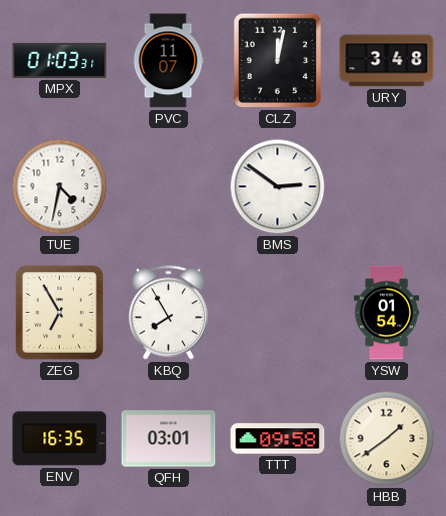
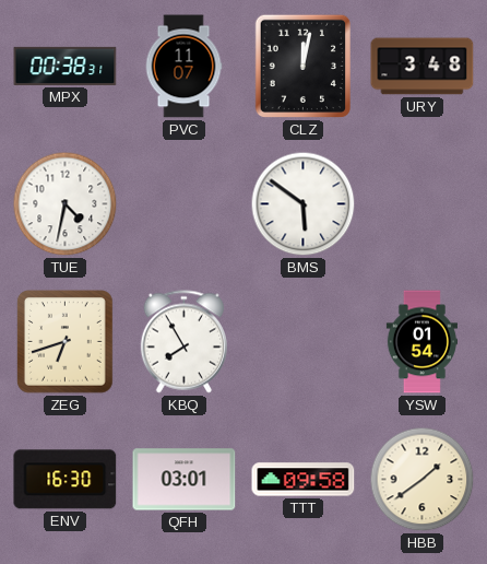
MPX: 01:03 -> 00:38 (66, 66)
BMS: 2:51 -> 5:51 (304, 204)
ZEG: 6:55 -> 6:42 (66, 342)
ENV: 16:35 -> 16:30 (66, 480)
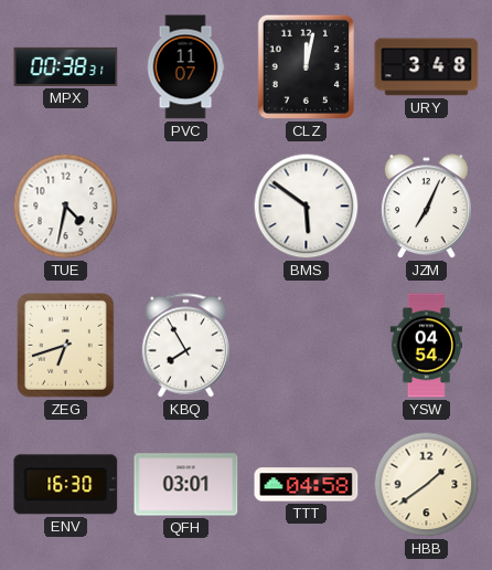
JZM: none -> 7:04 (427, 207)
YSW: 01:54 -> 04:54 (426, 346)
TTT: 09:58 -> 04:58 (307, 485)
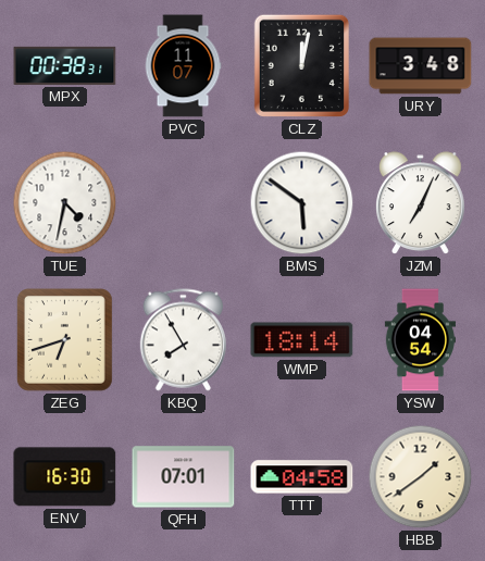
WMP: none -> 18:14 (302, 340)
QFH: 03:01 -> 07:01 (184, 477)
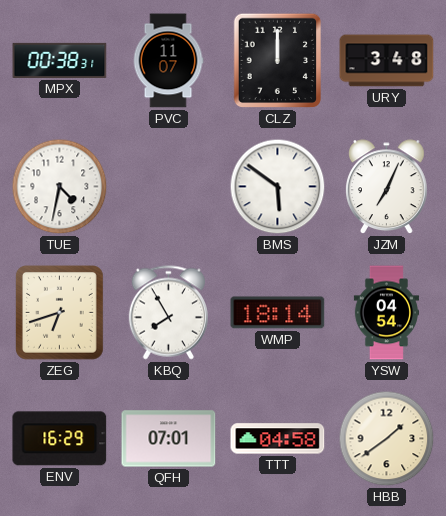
CLZ: 12:02 -> 12:00 (277, 61)
ENV: 16:30 -> 16:29 (60, 439)
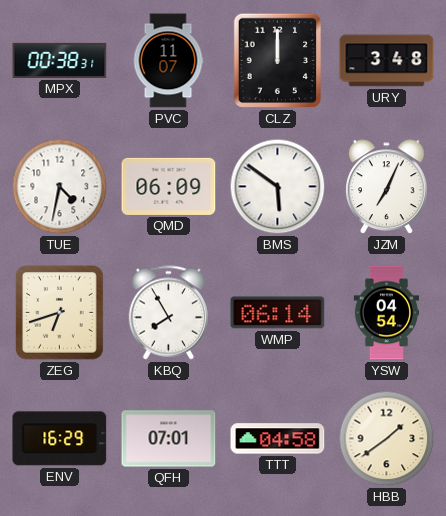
QMD: none -> 06:09 (169, 186)
WMP: 18:14 -> 06:14 (278, 313)
